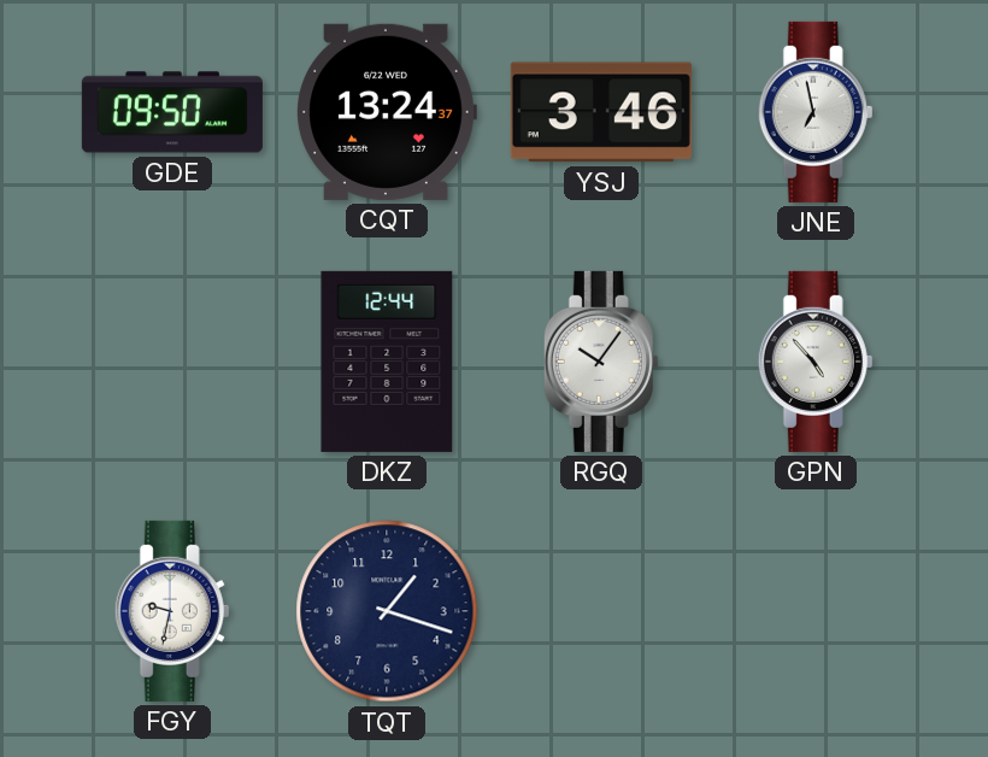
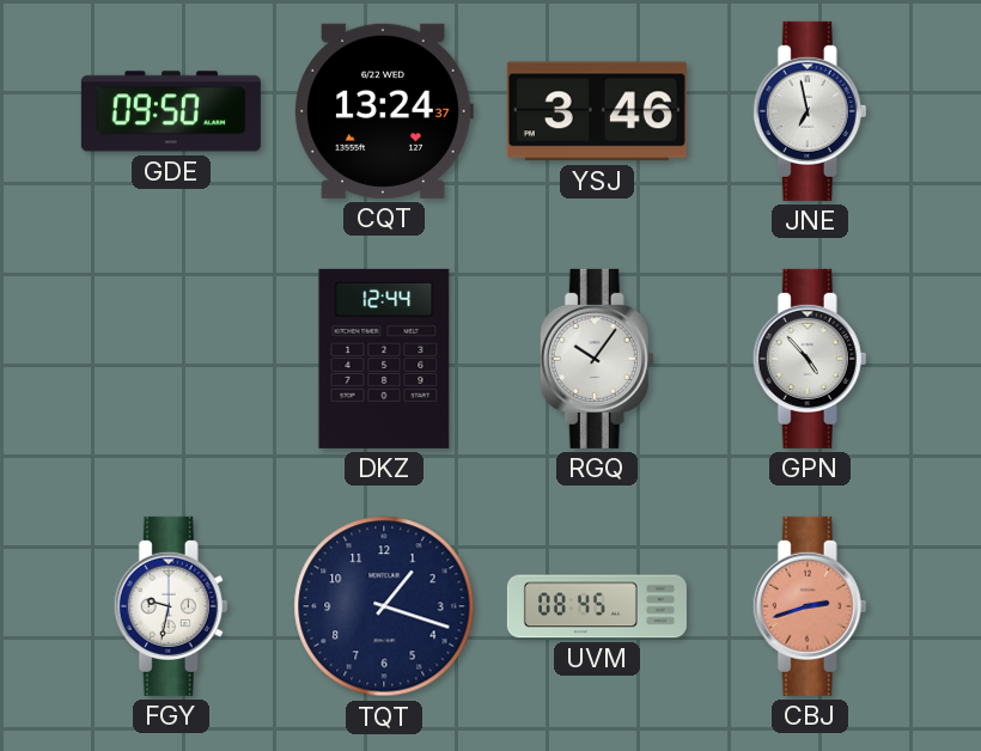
UVM: none -> 08:45 (597, 606)
CBJ: none -> 2:42 (810, 606)
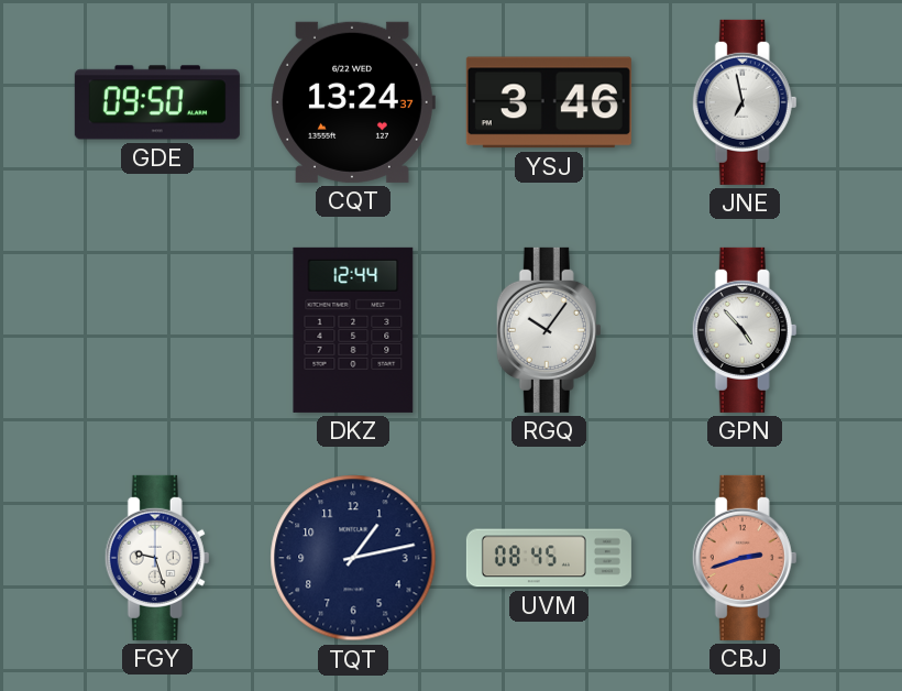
FGY: 9:32 -> 9:27 (157, 558)
TQT: 1:18 -> 1:13 (353, 558)
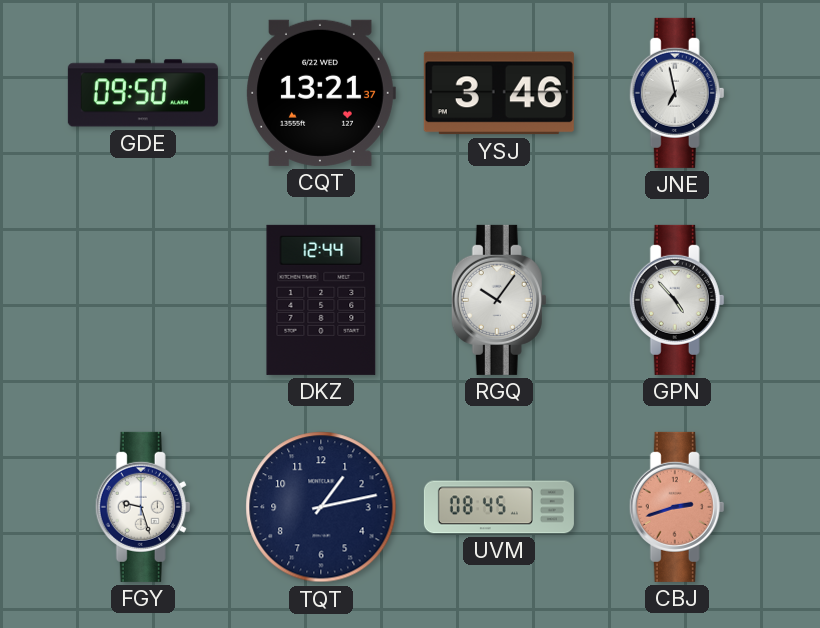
CQT: 13:24 -> 13:21 (321, 93)
